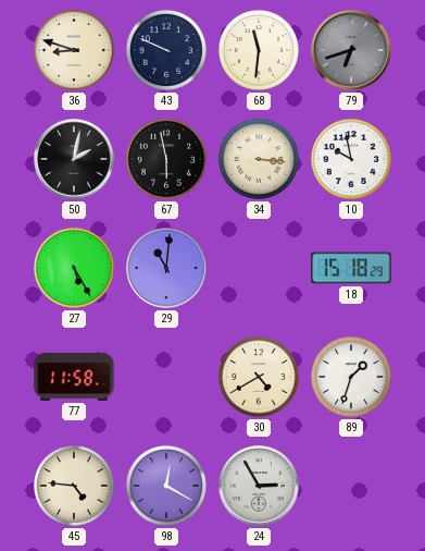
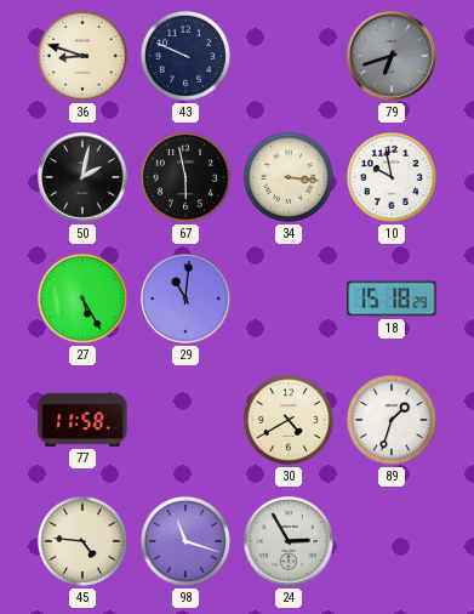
68: 11:31 -> none (259, 50)
98: 12:20 -> 11:18 (185, 541)
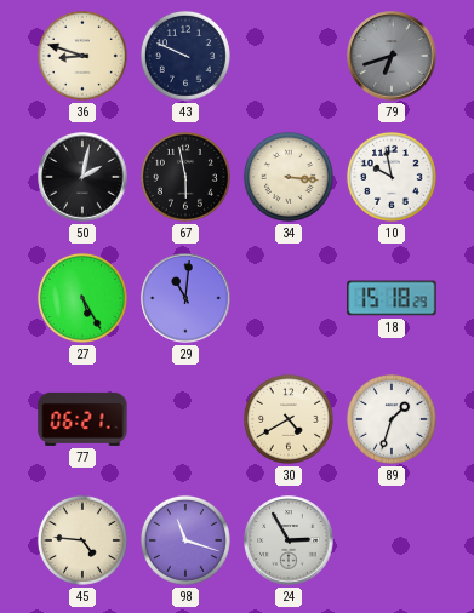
77: 11:58 -> 06:21 (82, 419)
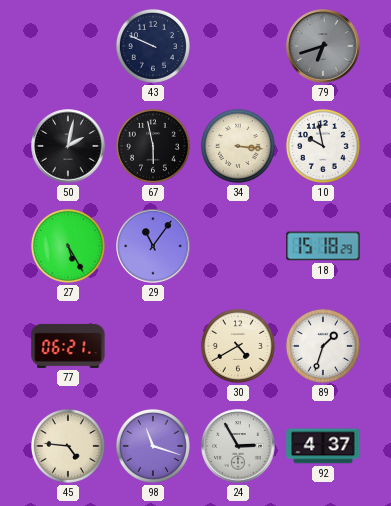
36: 8:48 -> none (82, 56)
29: 11:01 -> 11:06 (153, 246)
92: none -> 4:37 (323, 446)
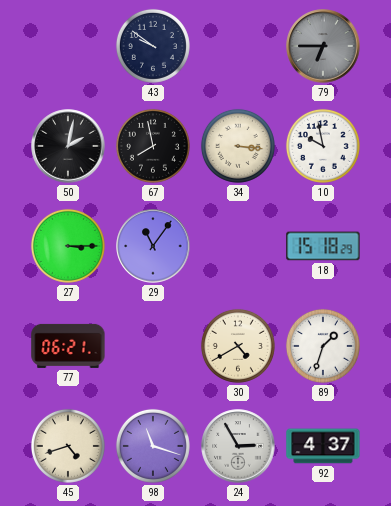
43: 9:49 -> 9:51 (153, 46)
79: 6:42 -> 6:45 (323, 46)
67: 5:58 -> 7:58 (153, 146)
27: 5:25 -> 3:15 (68, 246)
45: 4:46 -> 4:42 (68, 446)
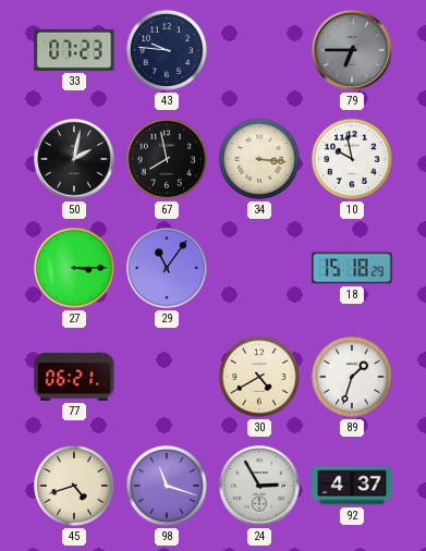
33: none -> 07:23 (74, 50)
43: 9:51 -> 9:46 (167, 50)
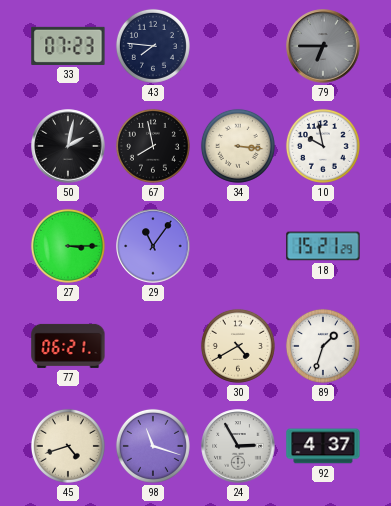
43: 9:46 -> 7:46 (153, 46)
18: 15:18 -> 15:21 (323, 246)
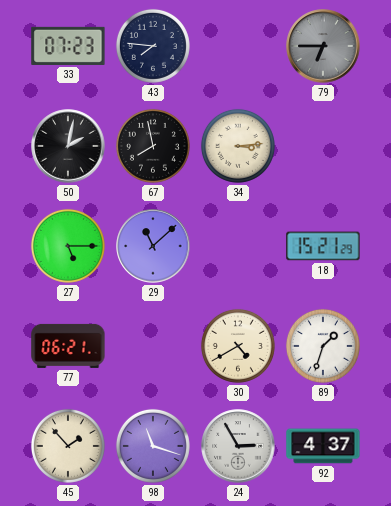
34: 3:16 -> 3:14 (238, 146)
10: 9:58 -> none (323, 146)
27: 3:15 -> 5:15 (68, 246)
29: 11:06 -> 11:08 (153, 246)
45: 4:42 -> 1:53 (68, 446)
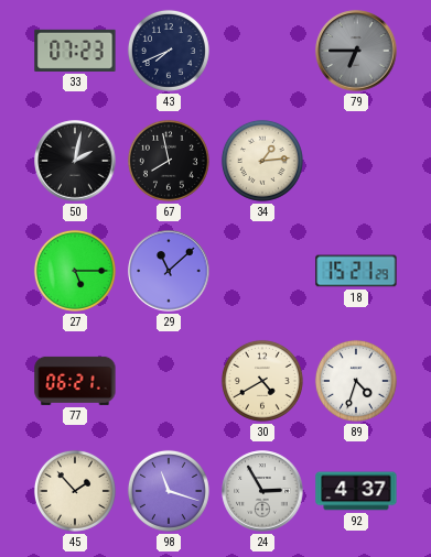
43: 7:46 -> 7:41 (169, 51)
34: 3:14 -> 1:14 (262, 161)
89: 1:33 -> 4:33 (356, 381)
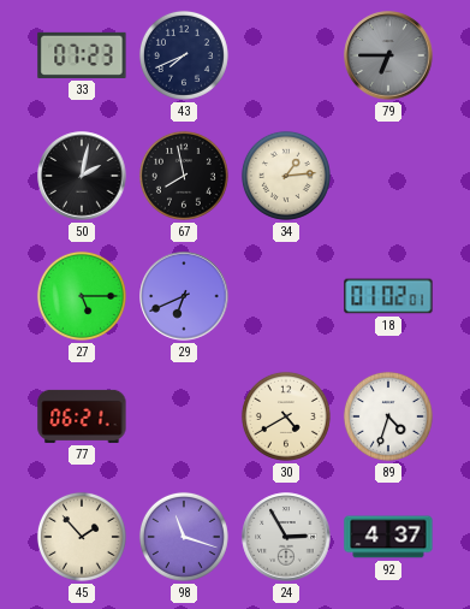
29: 11:08 -> 6:41 (184, 296)
18: 15:21 -> 01:02 (388, 296)
